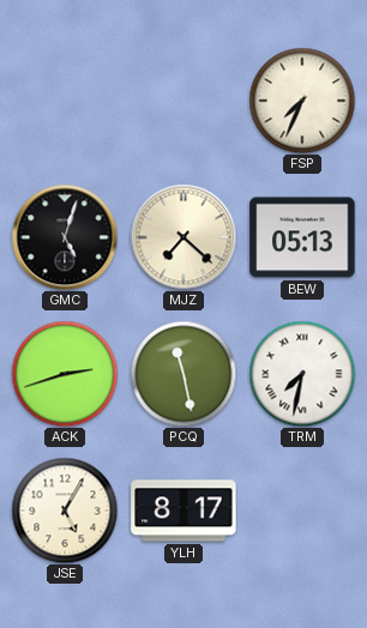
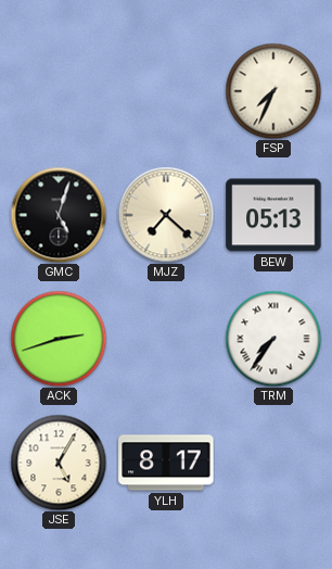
PCQ: 11:28 -> none (183, 374)
TRM: 7:32 -> 7:36 (273, 339)
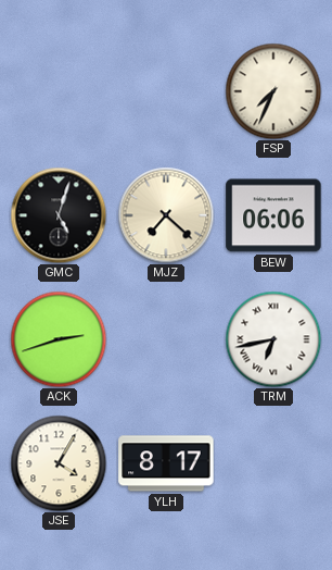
BEW: 05:13 -> 06:06 (273, 215)
TRM: 7:36 -> 6:43 (273, 339)
JSE: 5:05 -> 4:05 (59, 463)
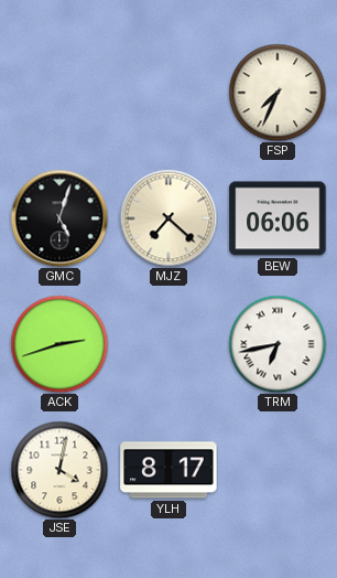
JSE: 4:05 -> 4:02 (59, 470)
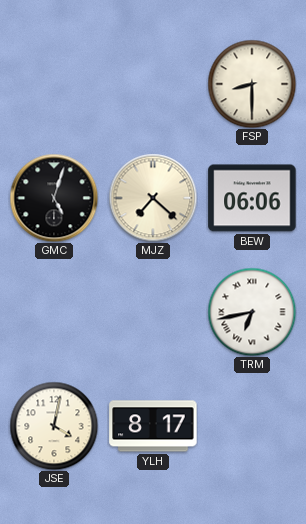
FSP: 7:34 -> 8:30 (252, 84)
ACK: 2:42 -> none (59, 344)
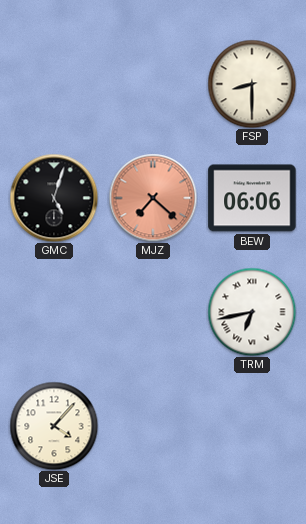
MJZ dial: cream -> salmon (153, 198)
JSE: 4:02 -> 4:07 (54, 426)
YLH: 8:17 -> none (153, 426)
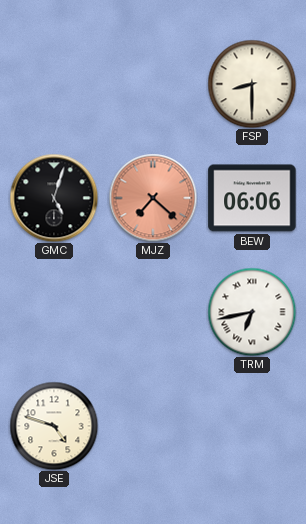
JSE: 4:07 -> 4:48 (54, 426)
